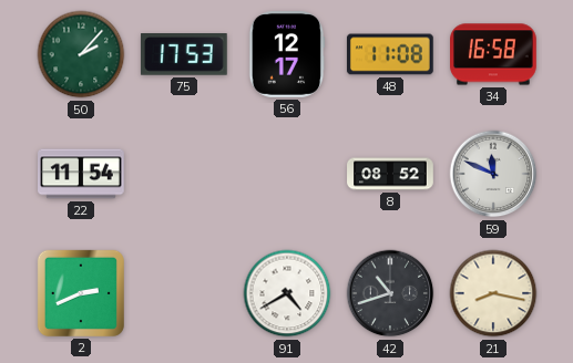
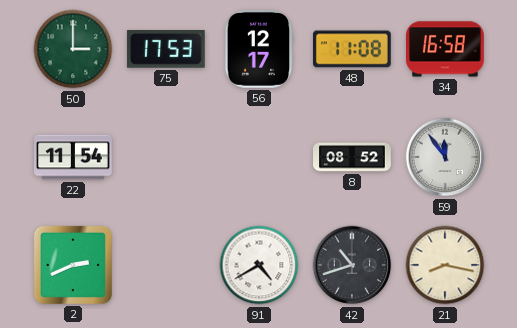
50: 2:07 -> 3:00 (73, 49)
59: 11:49 -> 11:54 (445, 157)
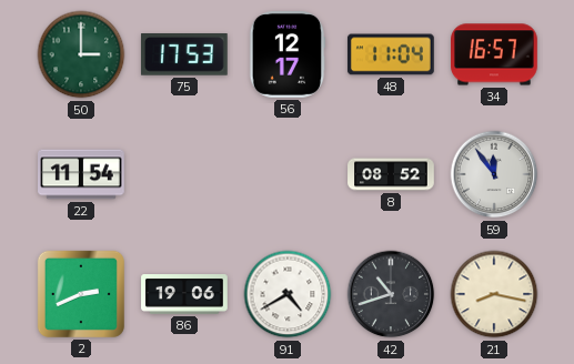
48: 11:08 -> 11:04 (391, 54)
34: 16:58 -> 16:57 (495, 54)
86: none -> 19:06 (184, 295)
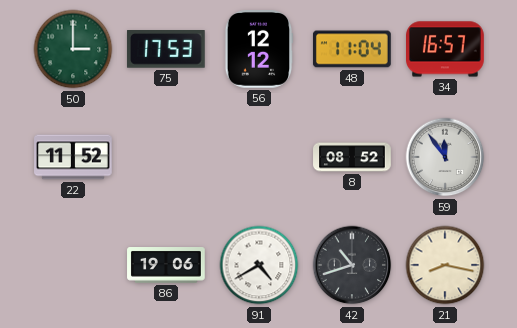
56: 12:17 -> 12:12 (259, 50)
22: 11:54 -> 11:52 (73, 157)
2: 2:41 -> none (81, 294)
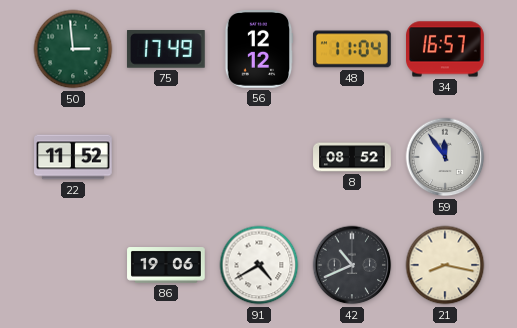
50: 3:00 -> 2:59 (73, 49)
75: 17:53 -> 17:49 (166, 49)
42: 10:42 -> 10:41 (352, 265)
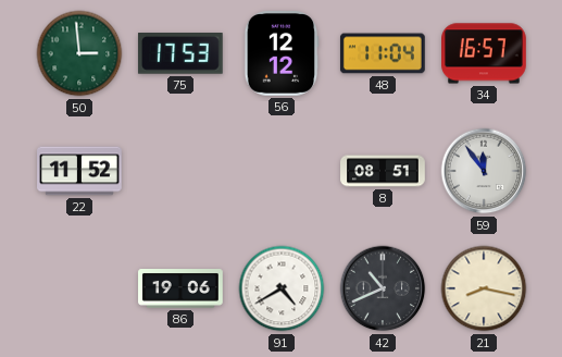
75: 17:49 -> 17:53 (180, 53)
8: 08:52 -> 08:51 (383, 171)
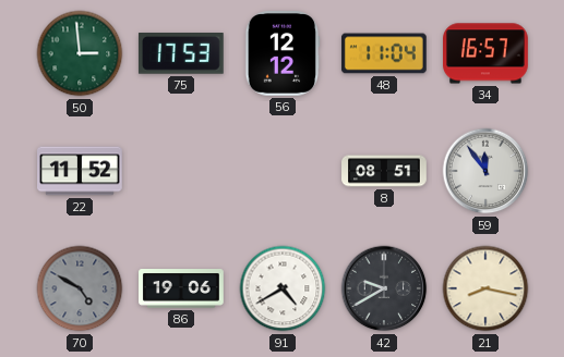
70: none -> 4:50 (80, 288)
42: 10:41 -> 9:40 (384, 288)
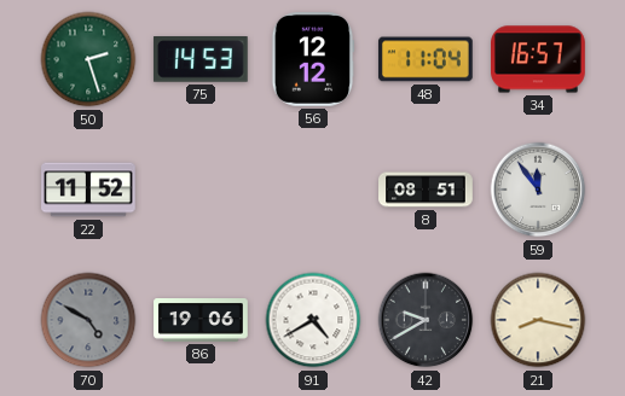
50: 2:59 -> 2:27 (88, 59)
75: 17:53 -> 14:53 (201, 59)
